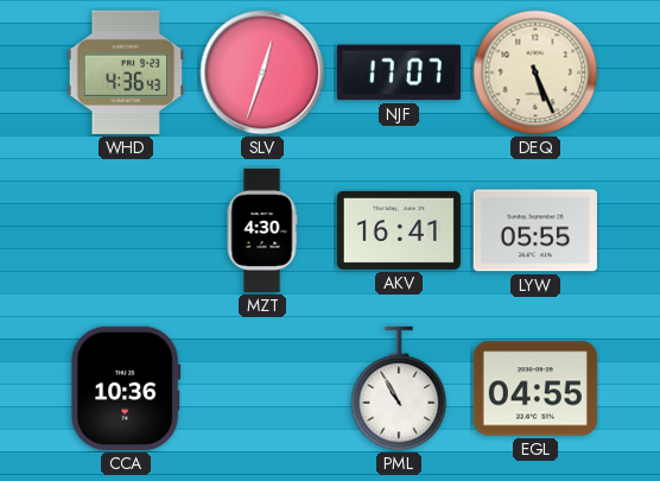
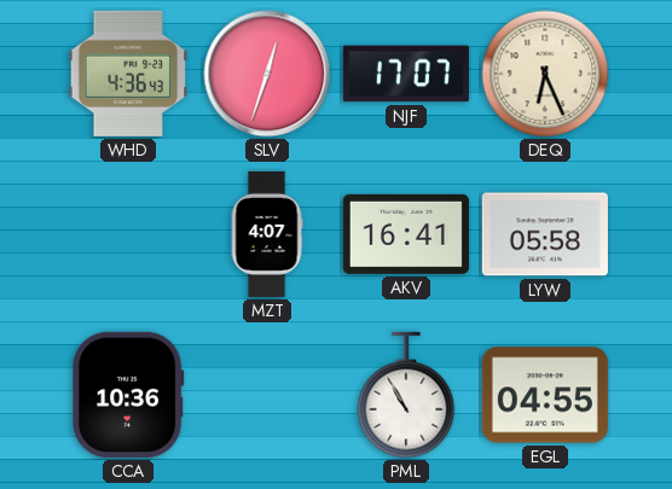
DEQ: 5:26 -> 6:26 (545, 74)
MZT: 4:30 -> 4:07 (267, 234)
LYW: 05:55 -> 05:58 (545, 234)
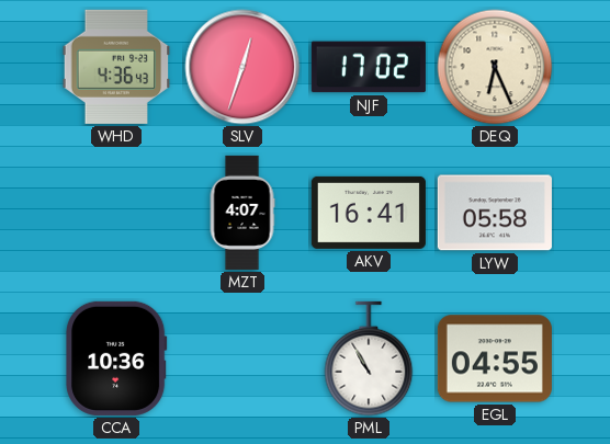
NJF: 17:07 -> 17:02 (369, 67)
